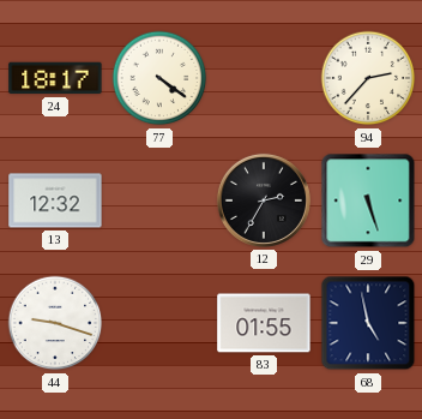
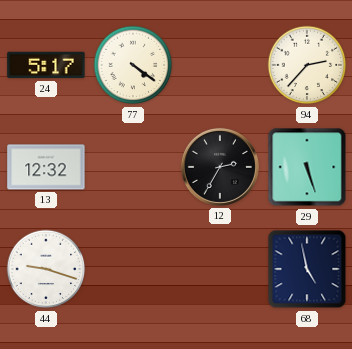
24: 18:17 -> 5:17 (46, 65)
83: 01:55 -> none (264, 323)
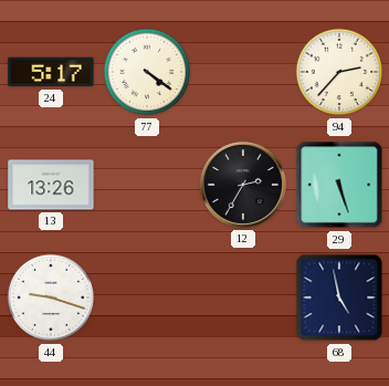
13: 12:32 -> 13:26 (51, 185)
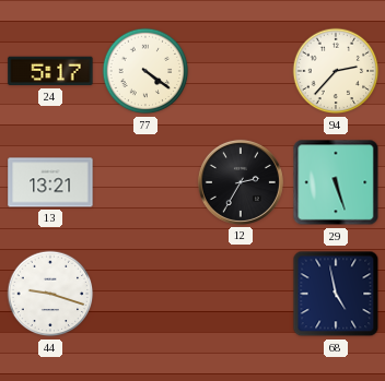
13: 13:26 -> 13:21 (50, 182)
